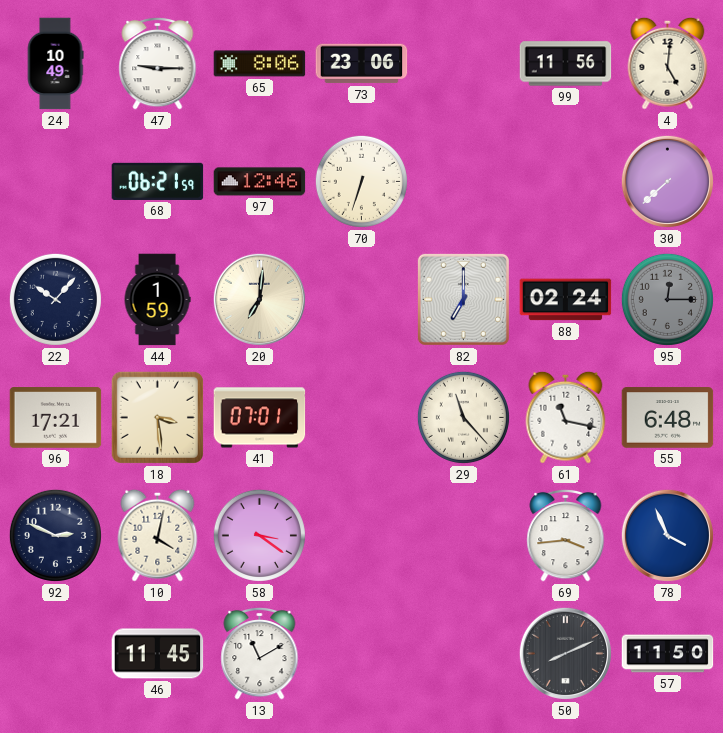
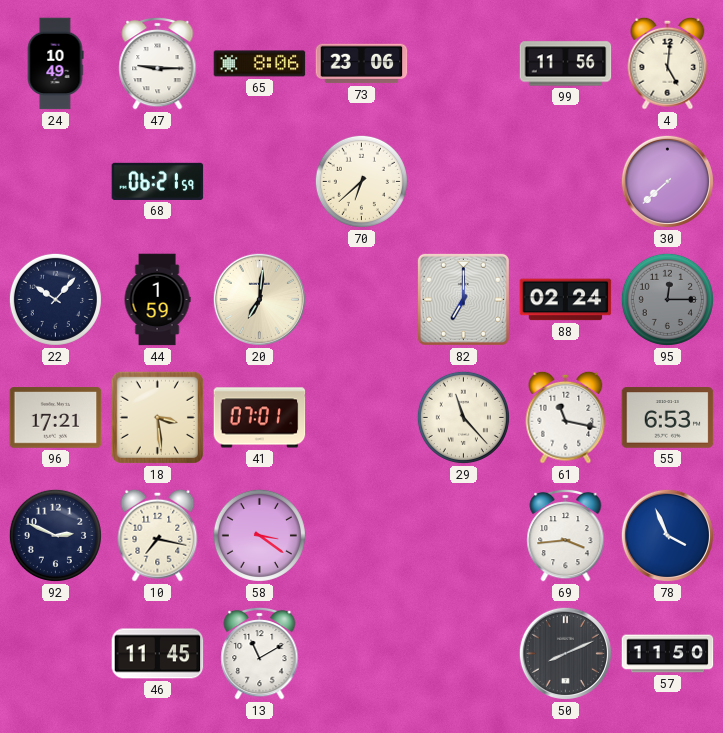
97: 12:46 -> none (260, 182)
70: 6:33 -> 6:38 (361, 181)
55: 6:48 -> 6:53 (668, 418)
10: 4:02 -> 7:17 (158, 535)
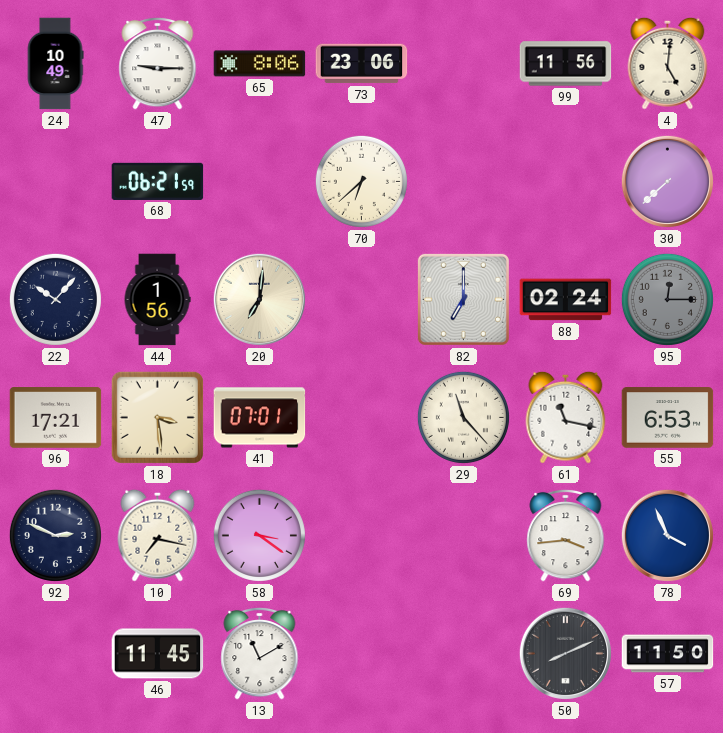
44: 1:59 -> 1:56 (157, 300)
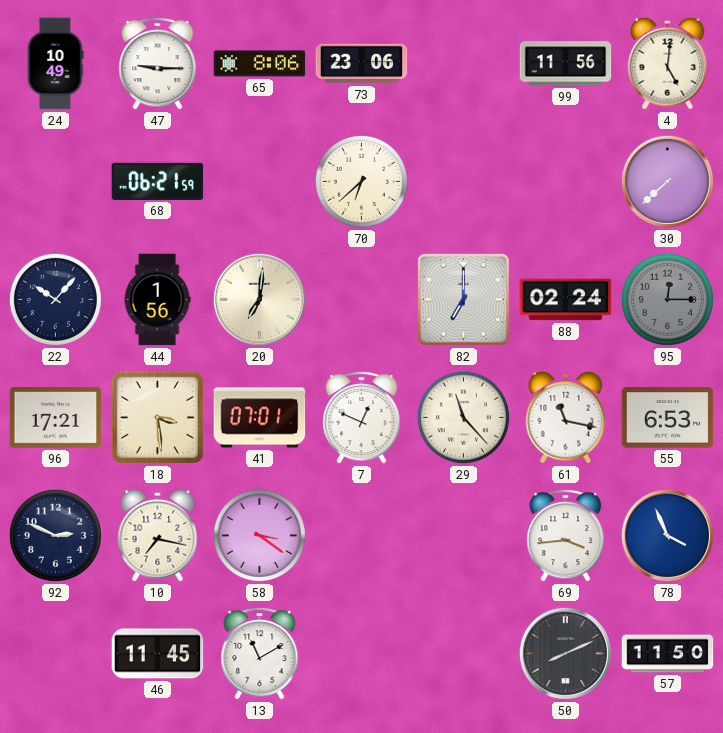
7: none -> 12:49 (362, 417)
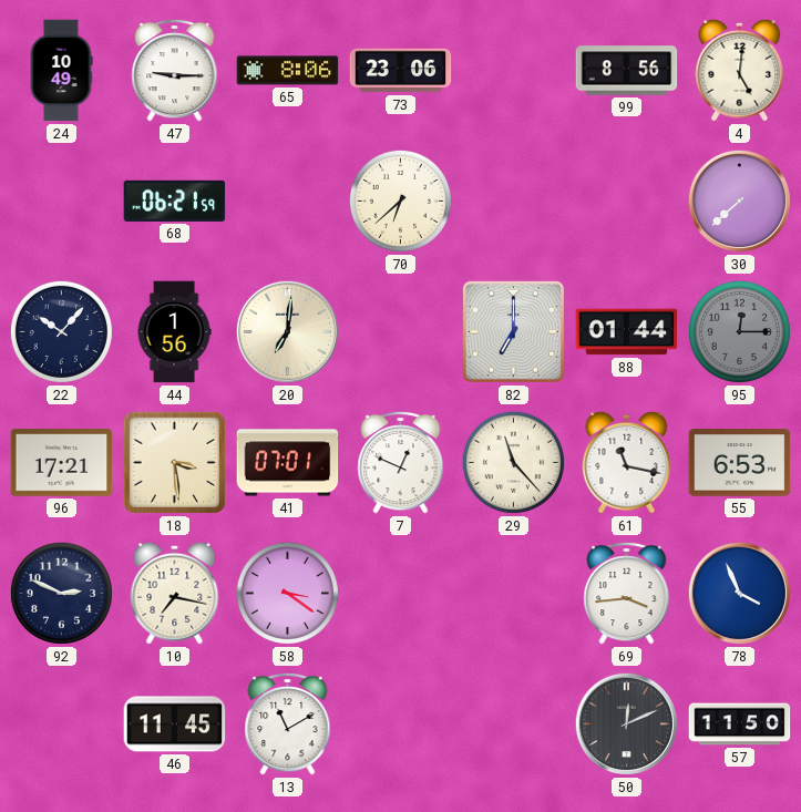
99: 11:56 -> 8:56 (627, 71)
88: 02:24 -> 01:44 (627, 332)
50: 8:11 -> 12:11 (626, 723)
